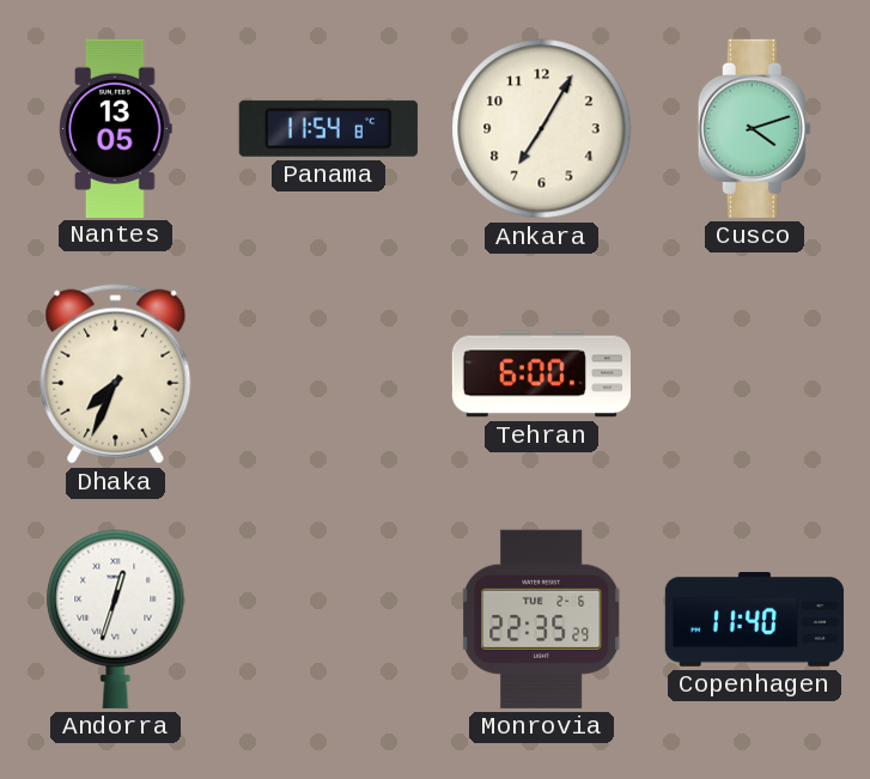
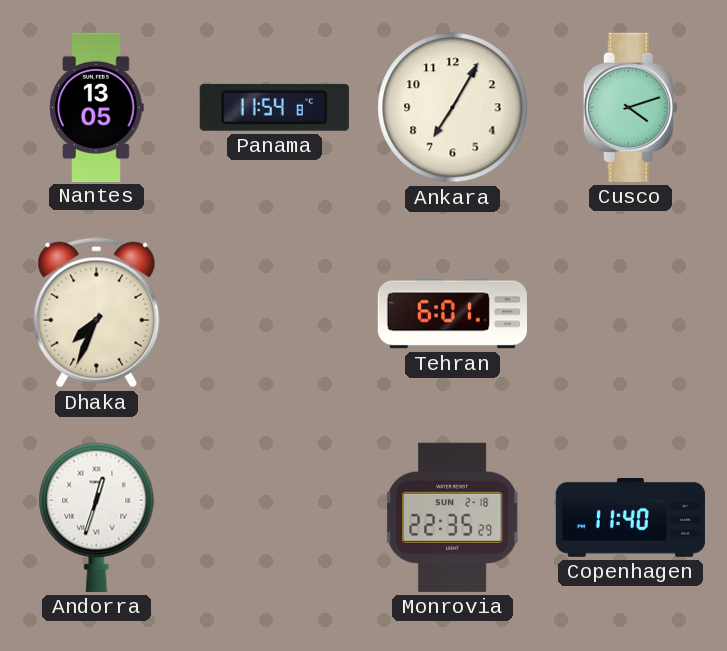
Tehran: 6:00 -> 6:01 (452, 313)
Monrovia date: TUE 2-6 -> SUN 2-18 (453, 517)
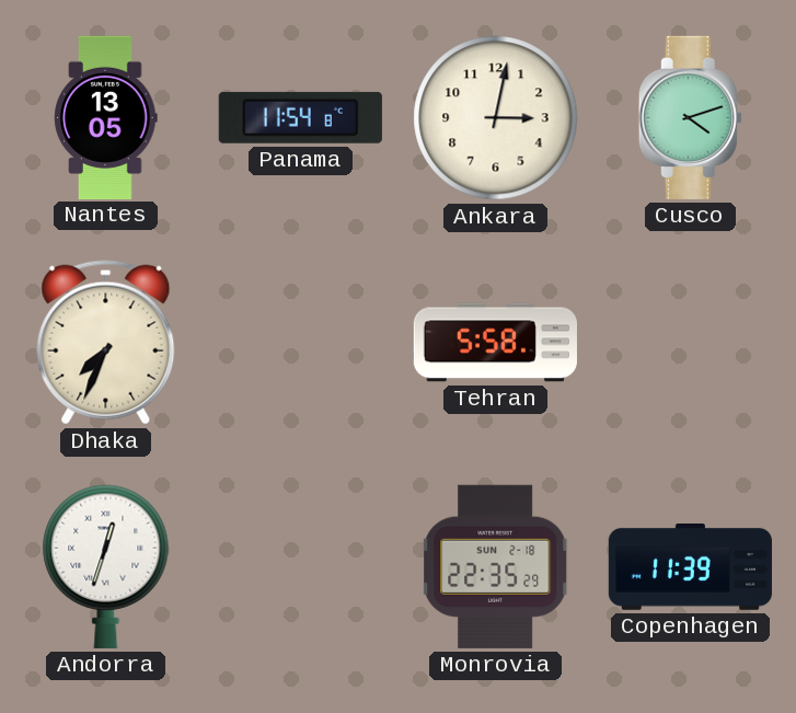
Ankara: 7:05 -> 3:02 (496, 118)
Tehran: 6:01 -> 5:58 (495, 343)
Copenhagen: 11:40 -> 11:39 (690, 567)
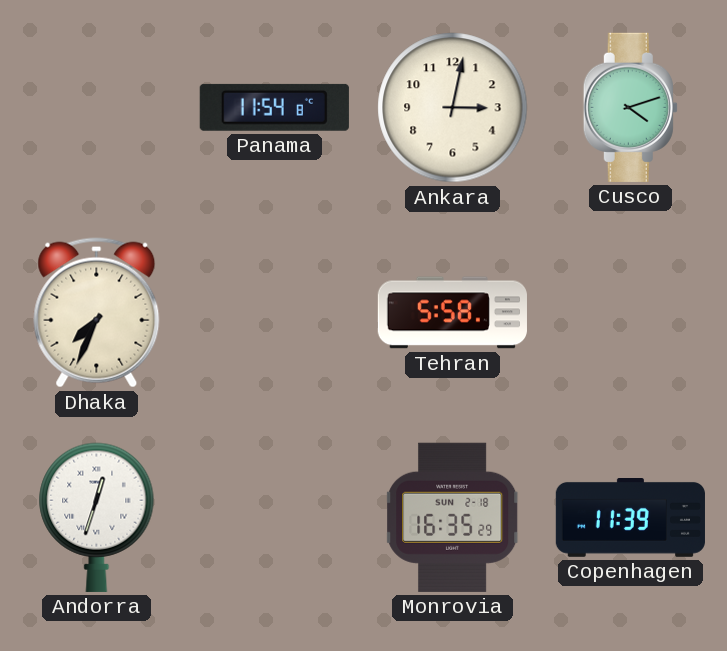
Nantes: 13:05 -> none (106, 117)
Monrovia: 22:35 -> 16:35 (453, 517)
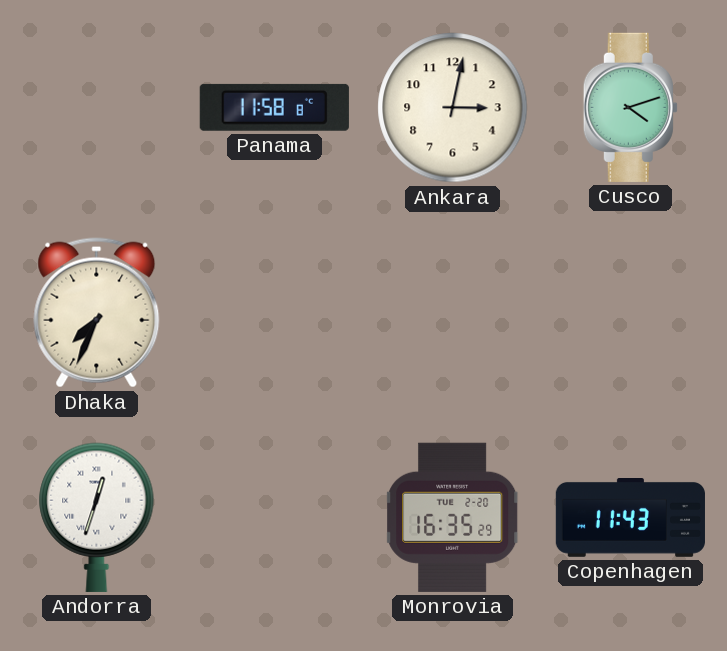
Panama: 11:54 -> 11:58 (274, 107)
Tehran: 5:58 -> none (452, 313)
Monrovia date: SUN 2-18 -> TUE 2-20 (453, 517)
Copenhagen: 11:39 -> 11:43 (630, 518)
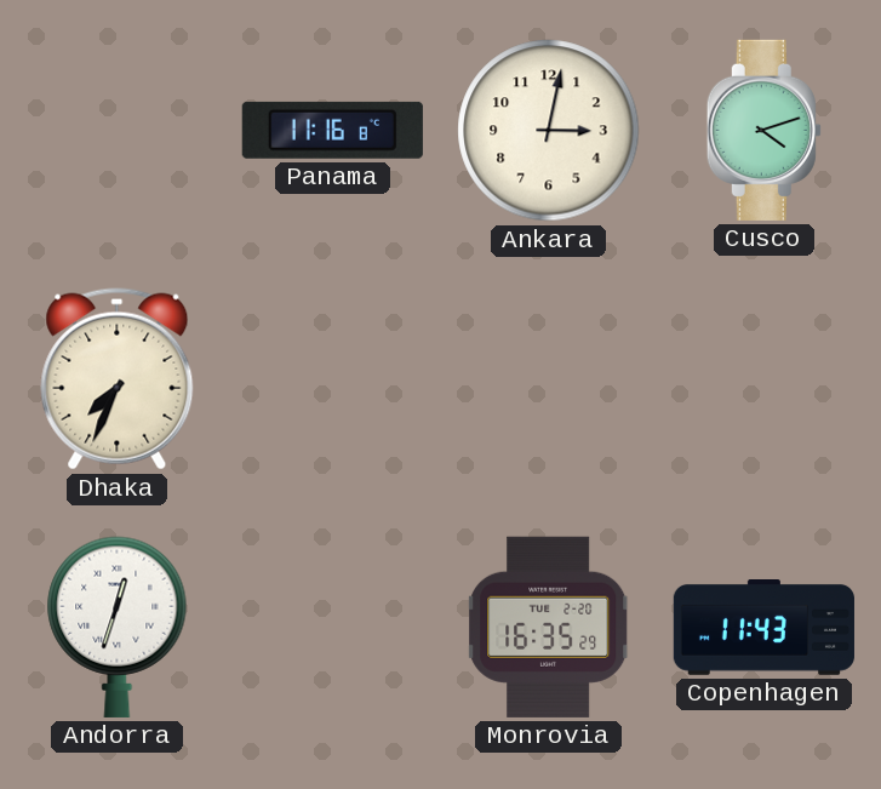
Panama: 11:58 -> 11:16 (332, 130)
